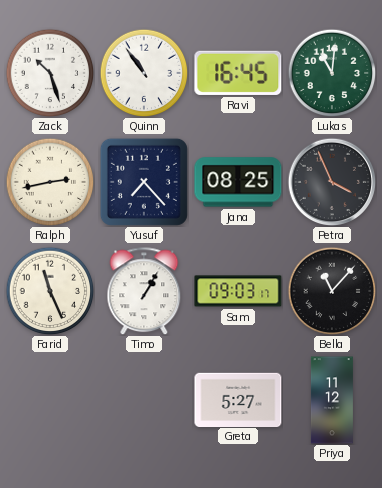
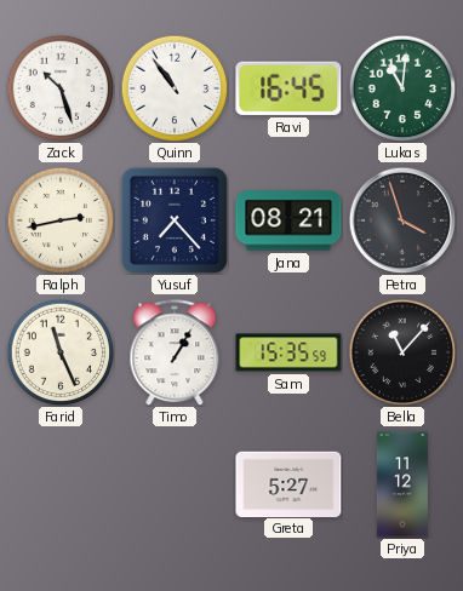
Jana: 08:25 -> 08:21 (288, 220)
Petra: 3:56 -> 3:57 (402, 220)
Sam: 09:03 -> 15:35 (288, 352)
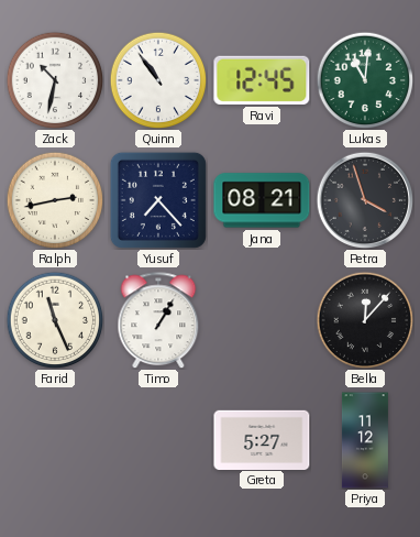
Zack: 10:27 -> 10:32 (55, 80)
Ravi: 16:45 -> 12:45 (262, 80)
Sam: 15:35 -> none (288, 352)
Bella: 11:07 -> 12:07 (365, 320)
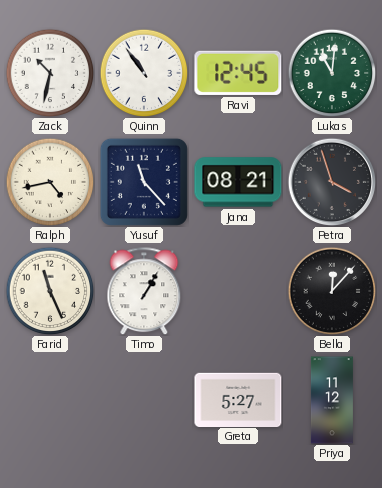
Ralph: 2:43 -> 4:43 (50, 182)
Yusuf: 7:23 -> 11:23 (144, 182)
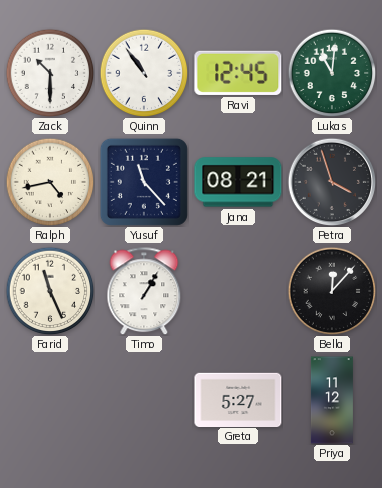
Zack: 10:32 -> 10:30 (50, 73)
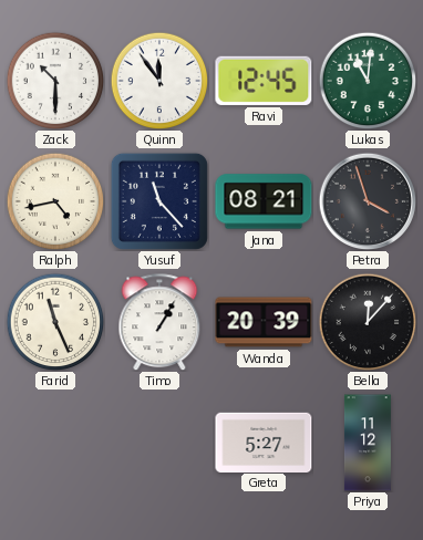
Quinn: 10:54 -> 11:54 (159, 81)
Wanda: none -> 20:39 (264, 322)
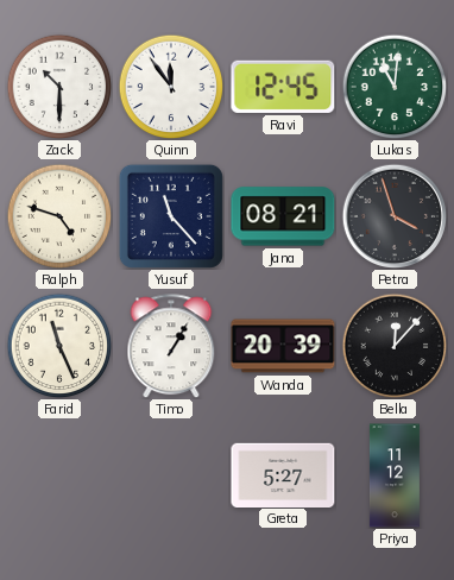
Ralph: 4:43 -> 4:48 (59, 216)
